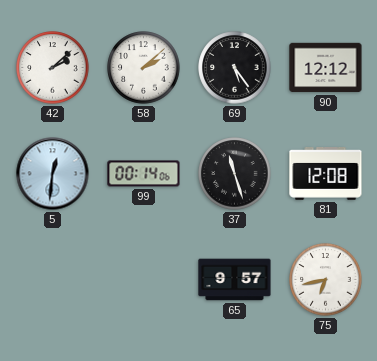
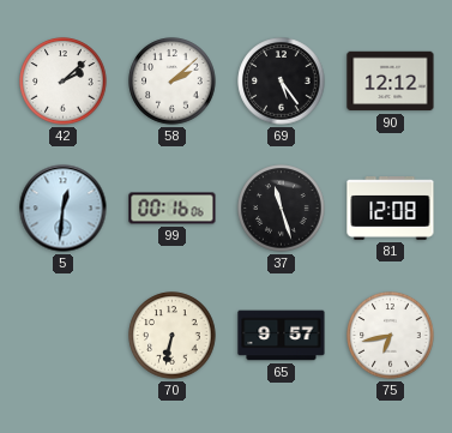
99: 00:14 -> 00:16 (173, 209)
70: none -> 6:32 (173, 336)
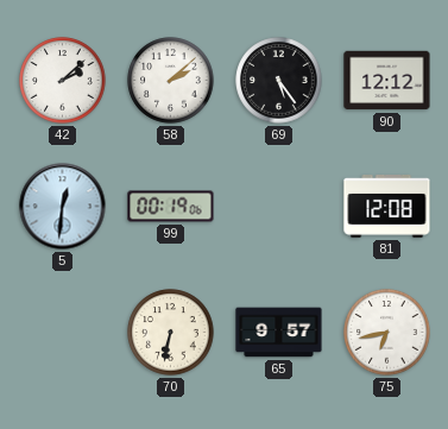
99: 00:16 -> 00:19 (171, 207)
37: 11:27 -> none (282, 209)
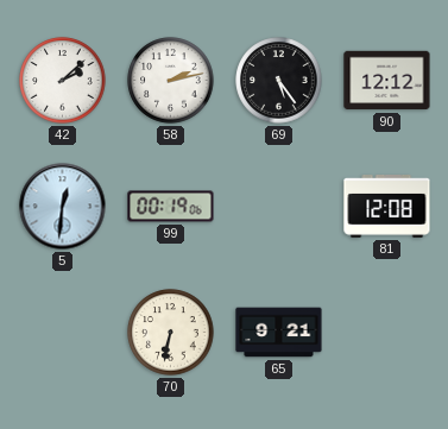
58: 2:08 -> 2:13 (171, 81)
65: 9:57 -> 9:21 (279, 333)
75: 6:43 -> none (387, 333)
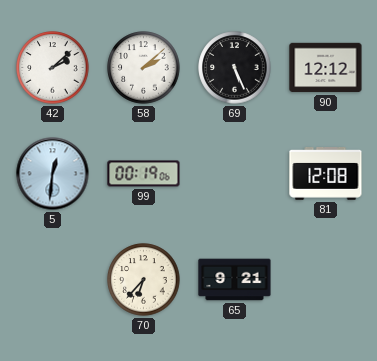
58: 2:13 -> 2:08 (144, 68)
69: 5:24 -> 5:26 (235, 68)
70: 6:32 -> 6:37 (144, 280)
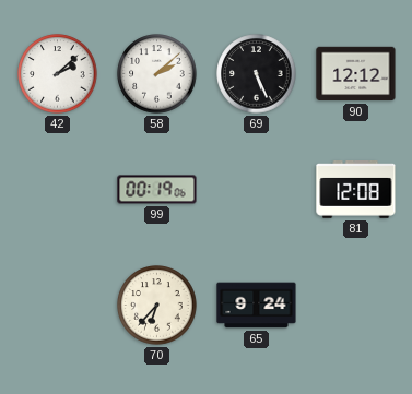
5: 12:31 -> none (53, 174)
65: 9:21 -> 9:24 (257, 306)
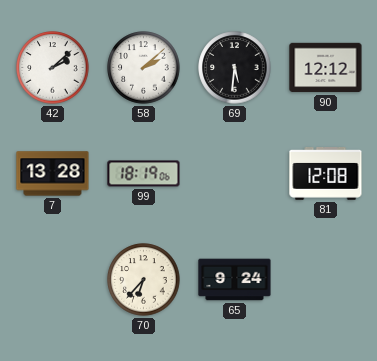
69: 5:26 -> 5:31 (235, 68)
7: none -> 13:28 (53, 174)
99: 00:19 -> 18:19 (144, 174)
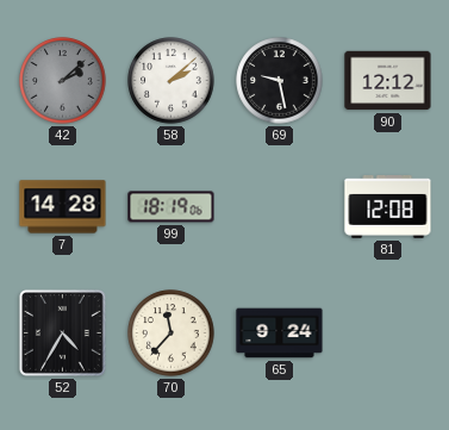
42 dial: white -> grey (63, 81)
69: 5:31 -> 9:28 (280, 81)
7: 13:28 -> 14:28 (63, 207)
52: none -> 4:35 (62, 332)
70: 6:37 -> 11:37 (172, 334)
